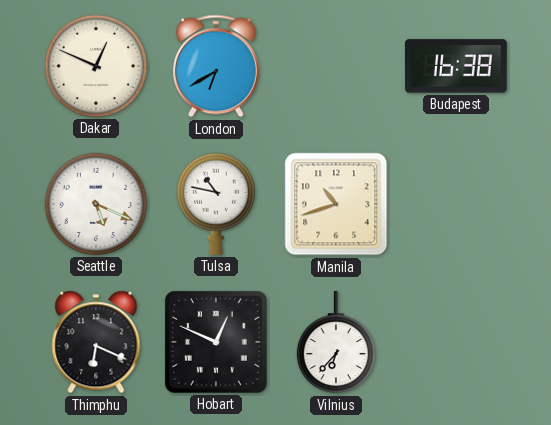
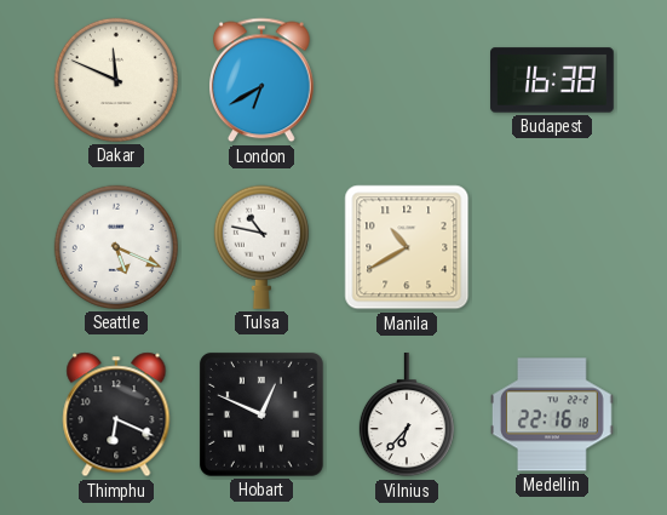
Dakar: 12:49 -> 11:49 (116, 80)
Manila: 10:42 -> 10:40 (407, 247)
Medellin: none -> 22:16 (553, 414)
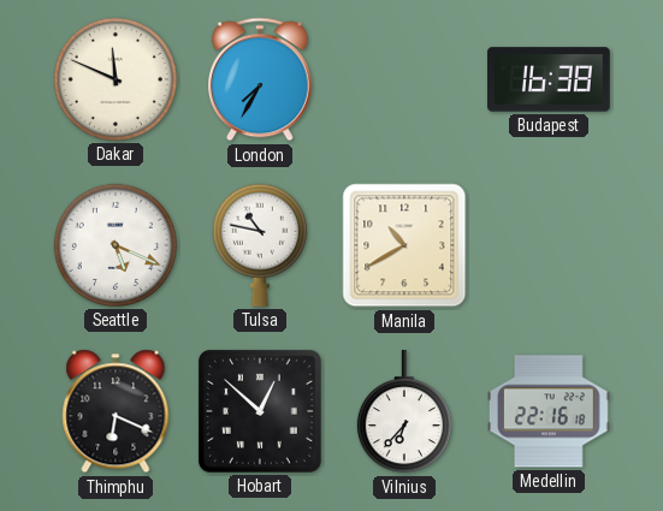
London: 6:40 -> 7:35 (261, 79)
Hobart: 12:49 -> 12:52 (260, 411)
